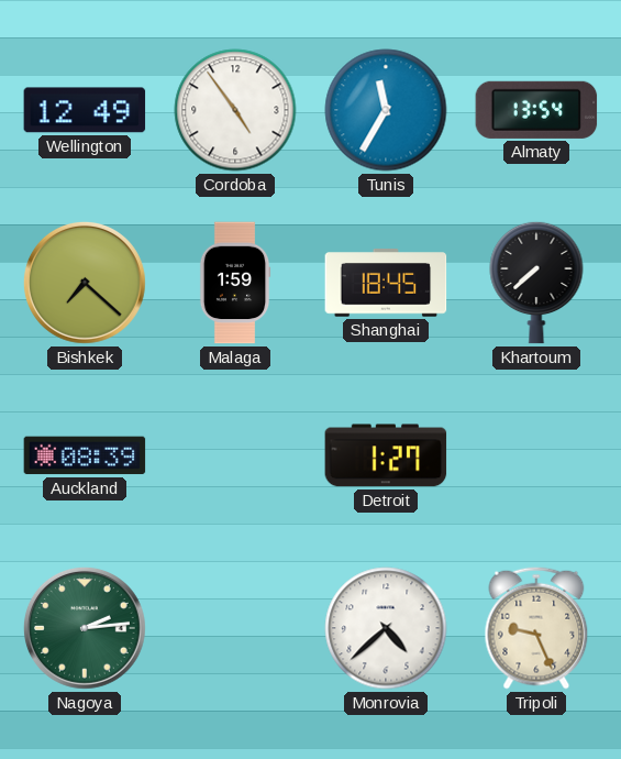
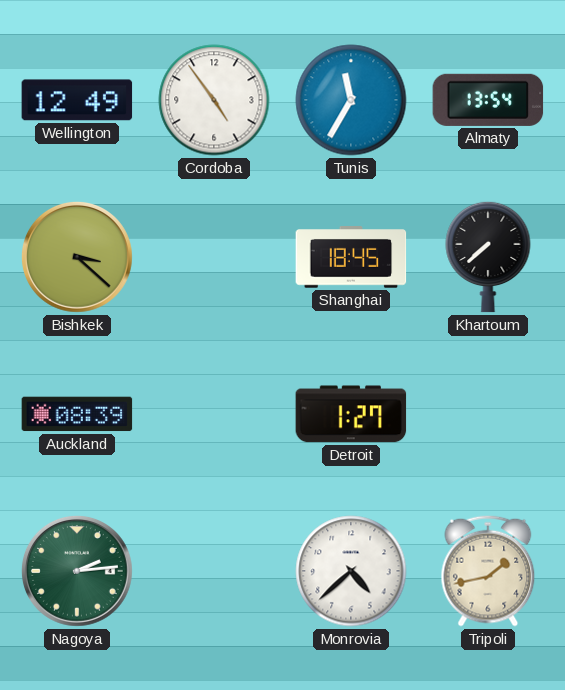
Bishkek: 7:22 -> 3:22 (77, 257)
Malaga: 1:59 -> none (235, 283)
Tripoli: 9:26 -> 1:43 (488, 571)
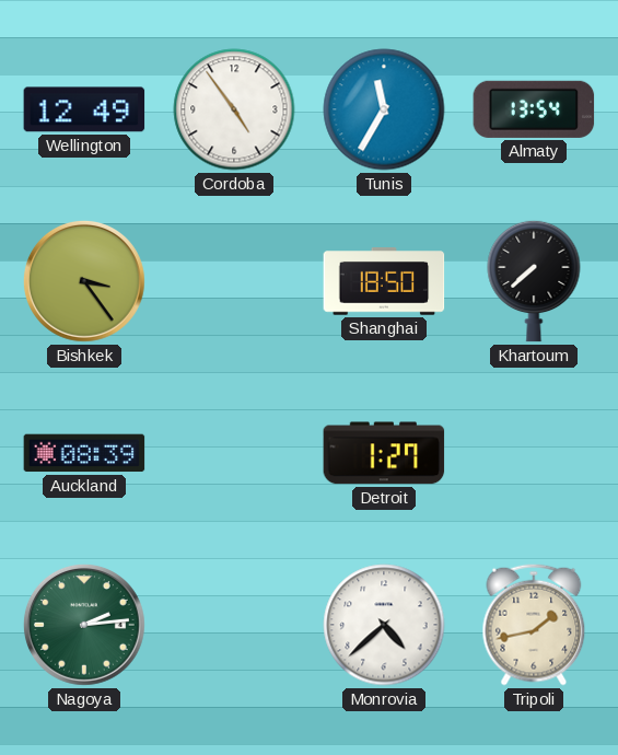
Bishkek: 3:22 -> 3:24 (84, 281)
Shanghai: 18:45 -> 18:50 (384, 281)
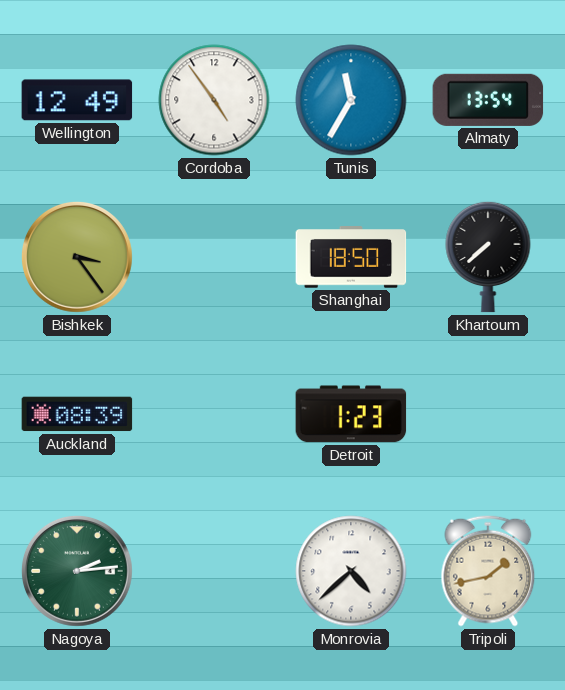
Detroit: 1:27 -> 1:23 (351, 414)
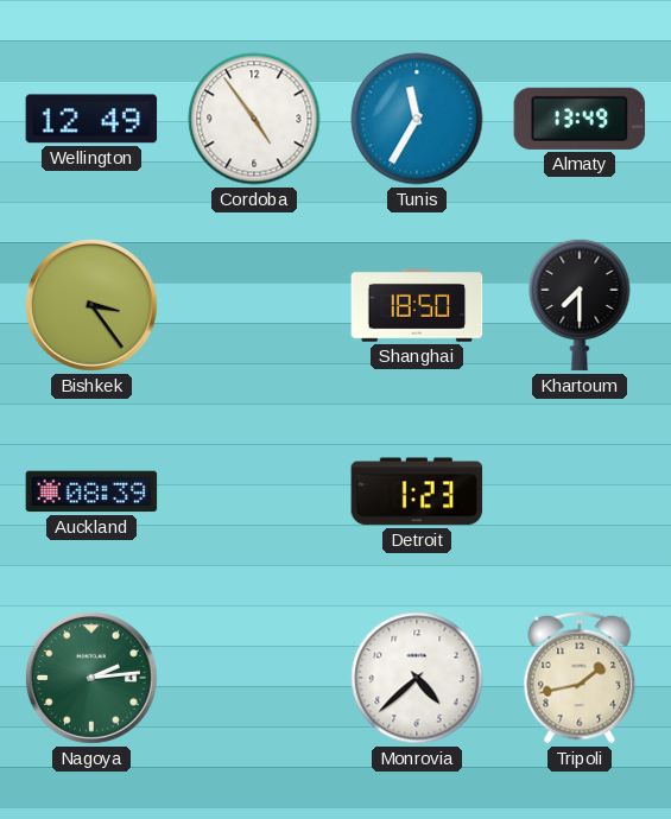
Almaty: 13:54 -> 13:49 (580, 119)
Khartoum: 7:38 -> 7:30 (580, 305)
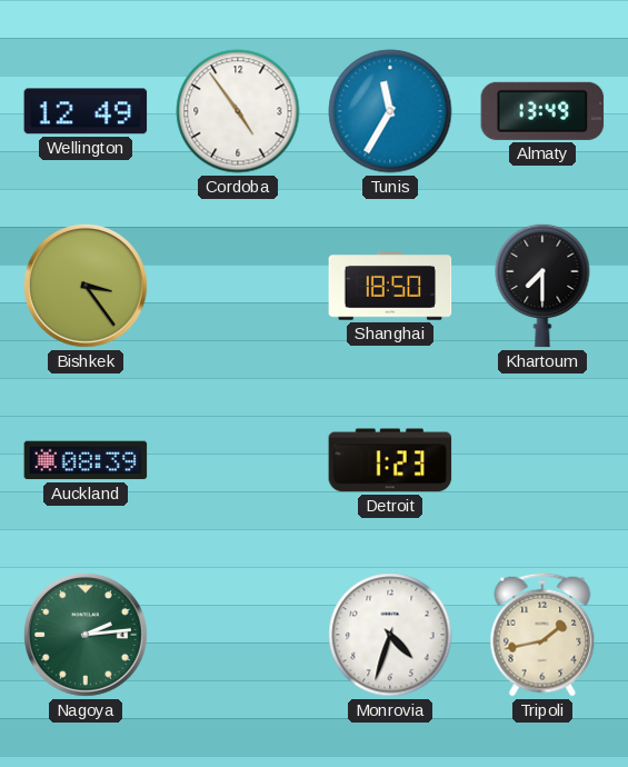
Monrovia: 4:38 -> 4:33 (390, 635)
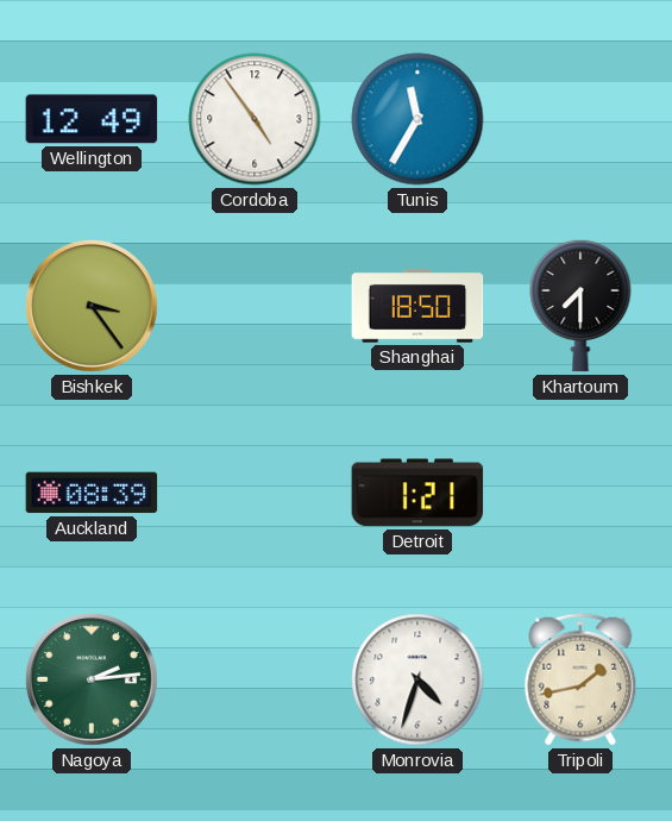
Almaty: 13:49 -> none (542, 111)
Detroit: 1:23 -> 1:21 (417, 493)
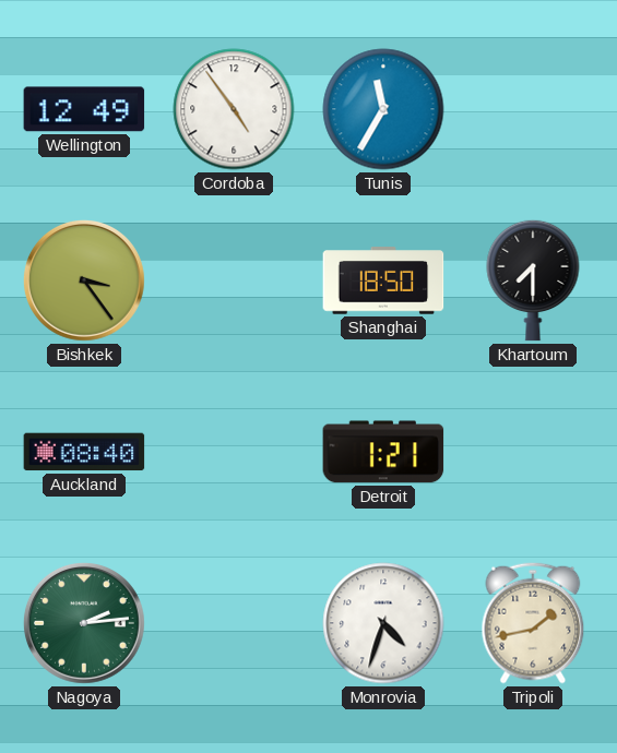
Auckland: 08:39 -> 08:40 (84, 452)
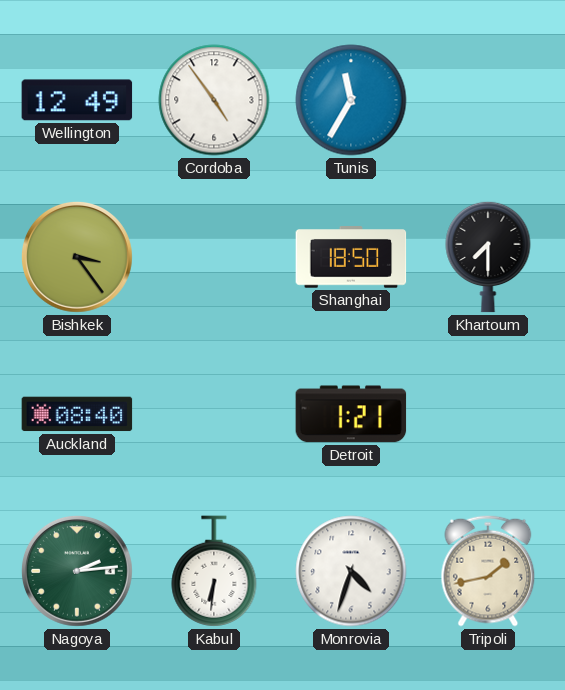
Kabul: none -> 6:31 (214, 571)
